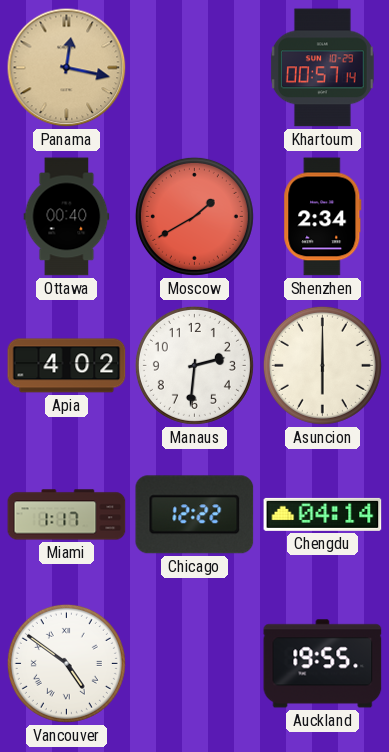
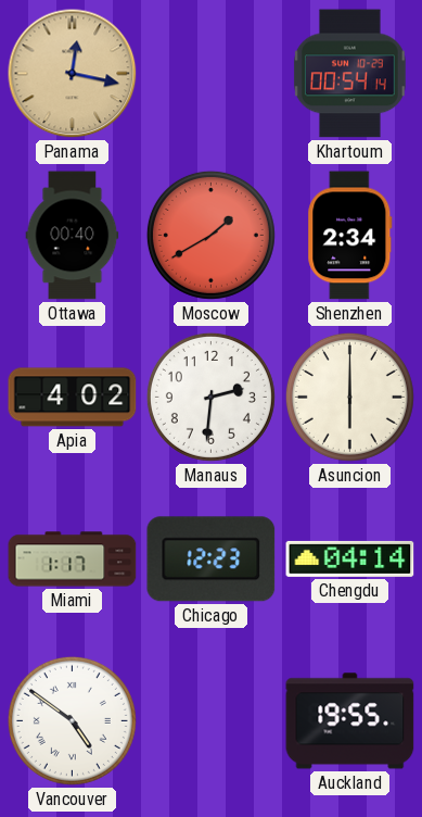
Khartoum: 00:57 -> 00:54 (349, 74)
Chicago: 12:22 -> 12:23 (212, 560)
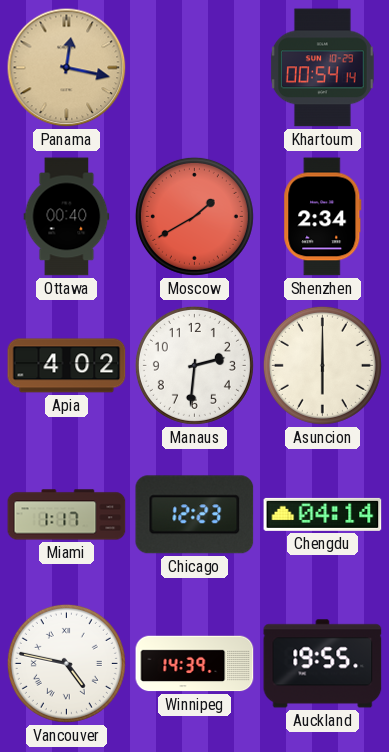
Vancouver: 4:51 -> 4:47 (66, 663)
Winnipeg: none -> 14:39 (195, 664)
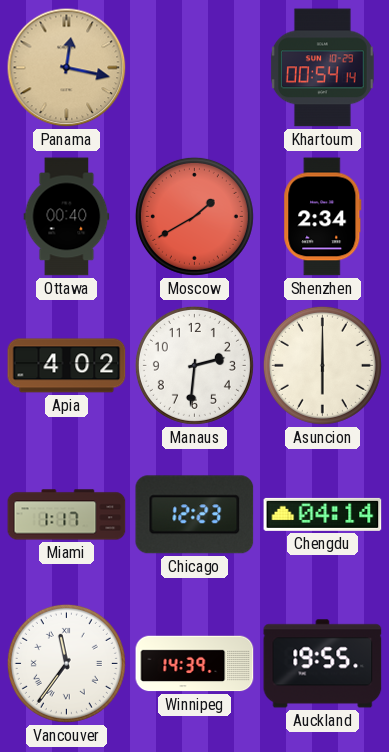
Vancouver: 4:47 -> 11:36 (66, 663)
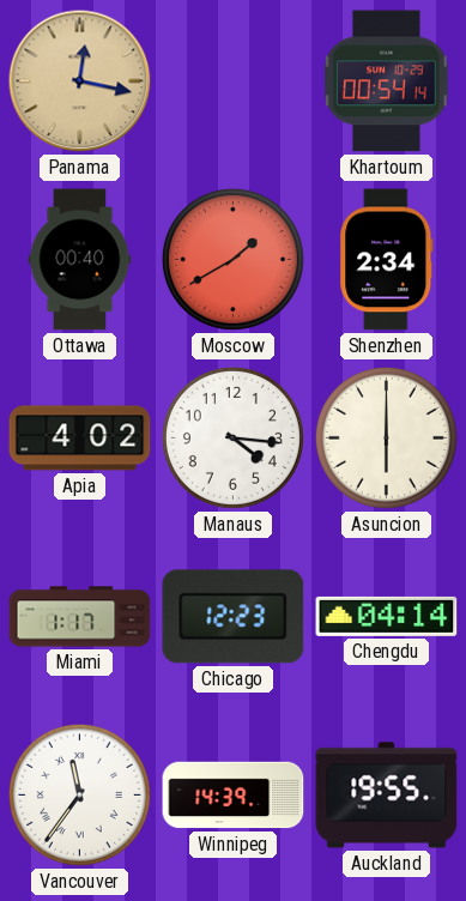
Manaus: 2:31 -> 4:16 (232, 437)
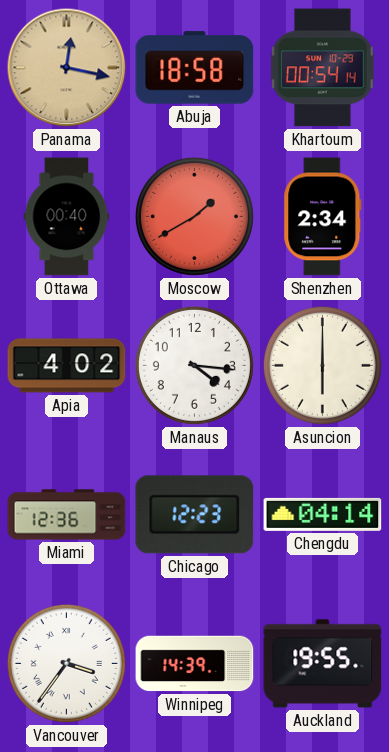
Abuja: none -> 18:58 (195, 68)
Miami: 1:17 -> 12:36 (67, 515)
Vancouver: 11:36 -> 3:36 (66, 663)
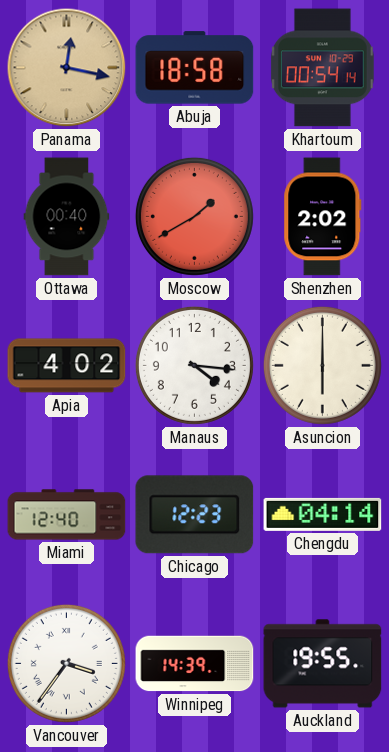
Shenzhen: 2:34 -> 2:02 (323, 217)
Miami: 12:36 -> 12:40 (67, 515)
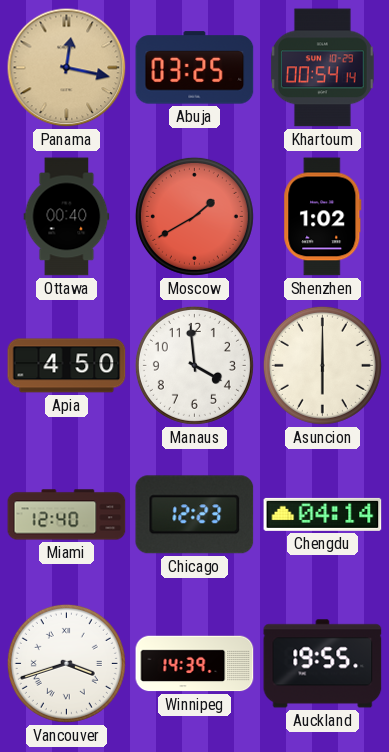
Abuja: 18:58 -> 03:25 (195, 68)
Shenzhen: 2:02 -> 1:02 (323, 217)
Apia: 4:02 -> 4:50 (67, 366)
Manaus: 4:16 -> 3:59 (194, 365)
Vancouver: 3:36 -> 3:42 (66, 663)
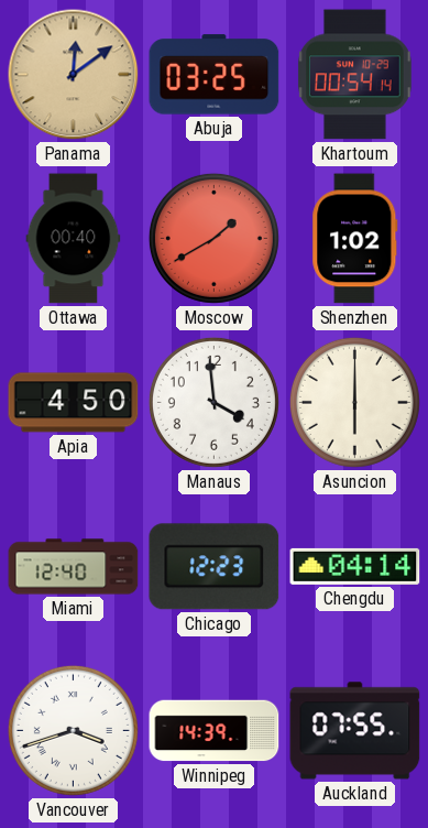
Panama: 12:17 -> 12:09 (74, 75)
Auckland: 19:55 -> 07:55 (355, 731)
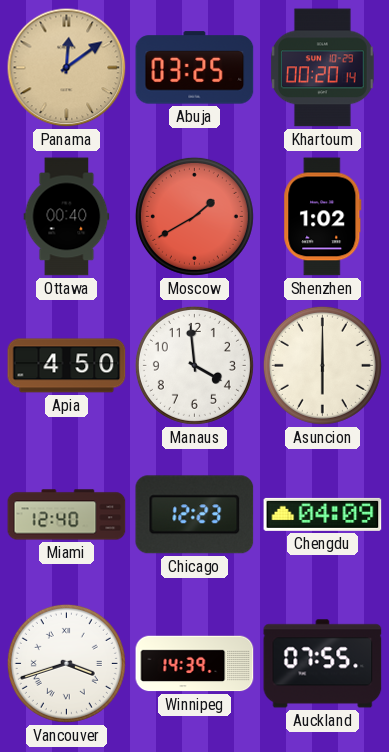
Khartoum: 00:54 -> 00:20 (322, 68)
Chengdu: 04:14 -> 04:09 (323, 514)
